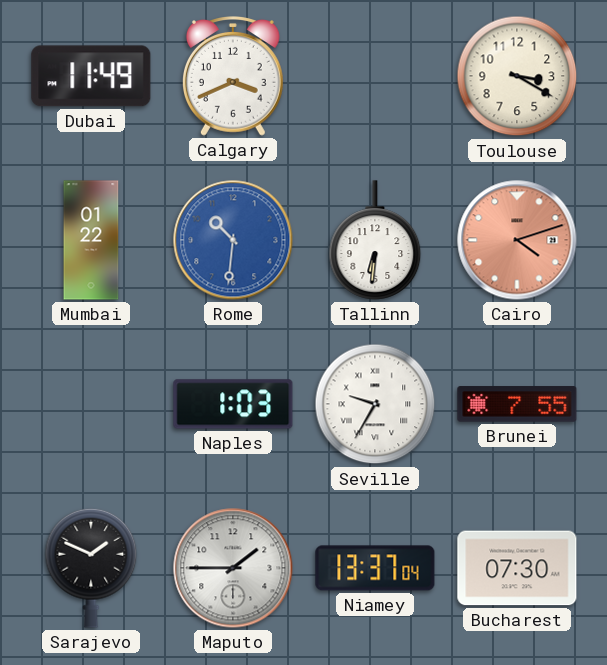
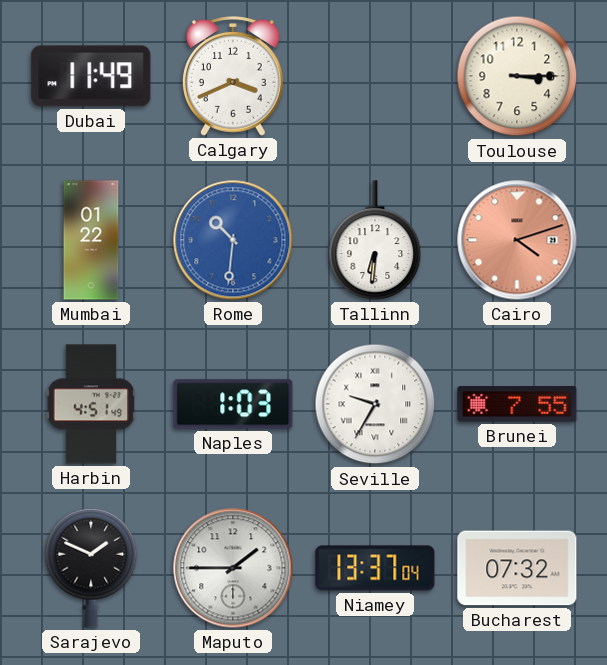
Toulouse: 3:20 -> 3:15 (517, 76)
Harbin: none -> 4:51 (91, 404)
Bucharest: 07:30 -> 07:32 (517, 568)
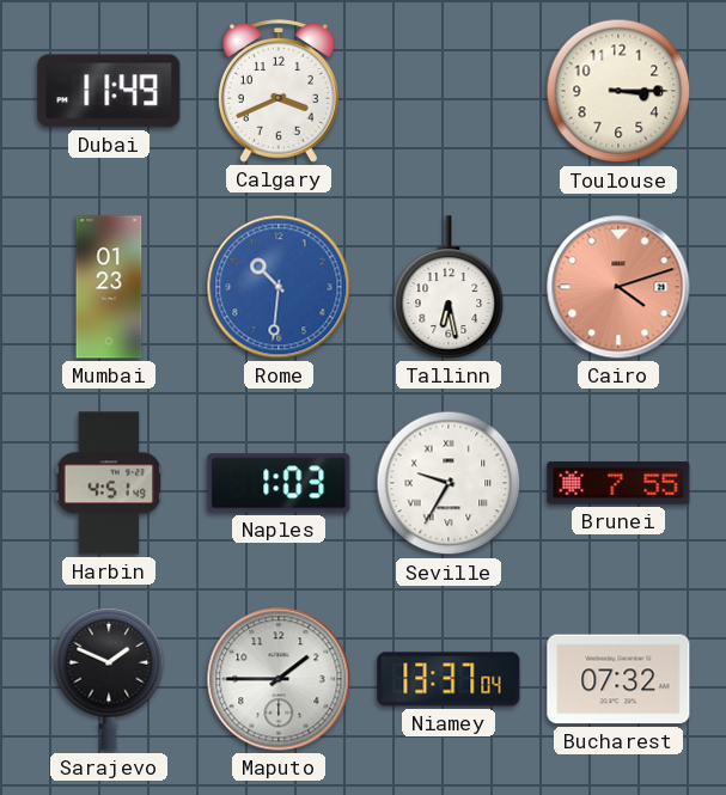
Mumbai: 01:22 -> 01:23 (109, 287)
Tallinn: 6:31 -> 6:28 (449, 287)
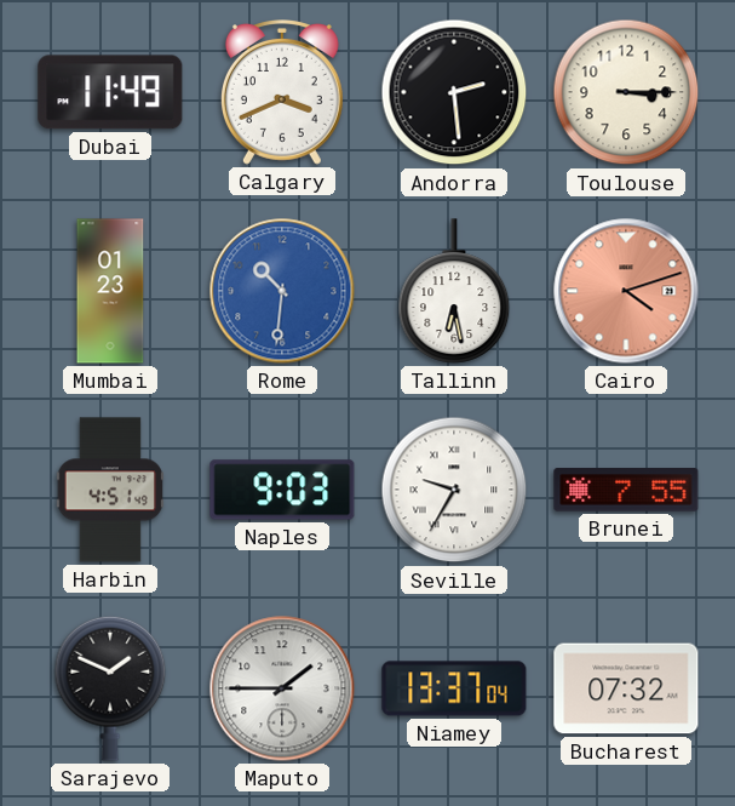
Andorra: none -> 2:29 (454, 92)
Naples: 1:03 -> 9:03 (282, 490)
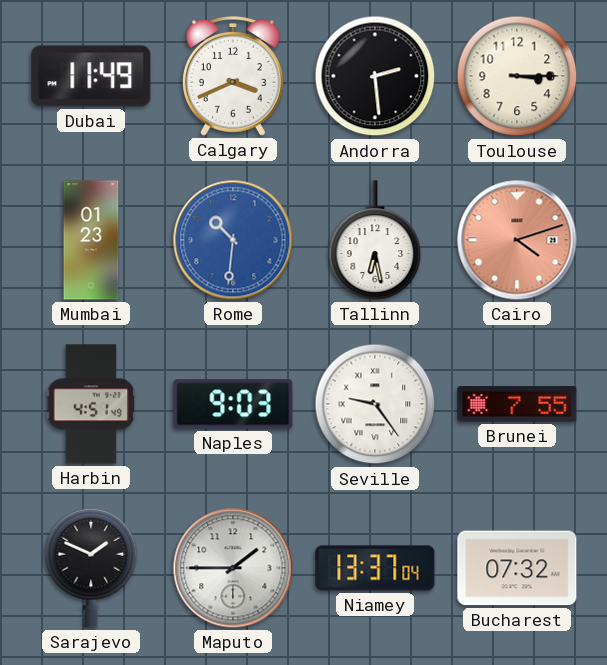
Seville: 9:35 -> 9:24 (375, 404)
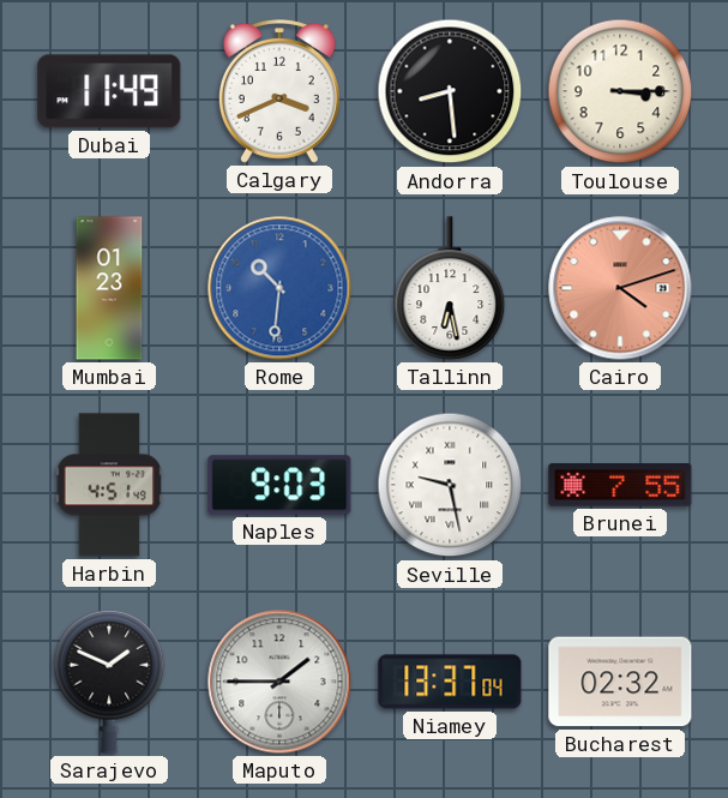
Andorra: 2:29 -> 8:29 (450, 91)
Seville: 9:24 -> 9:28 (450, 485)
Bucharest: 07:32 -> 02:32 (620, 682)
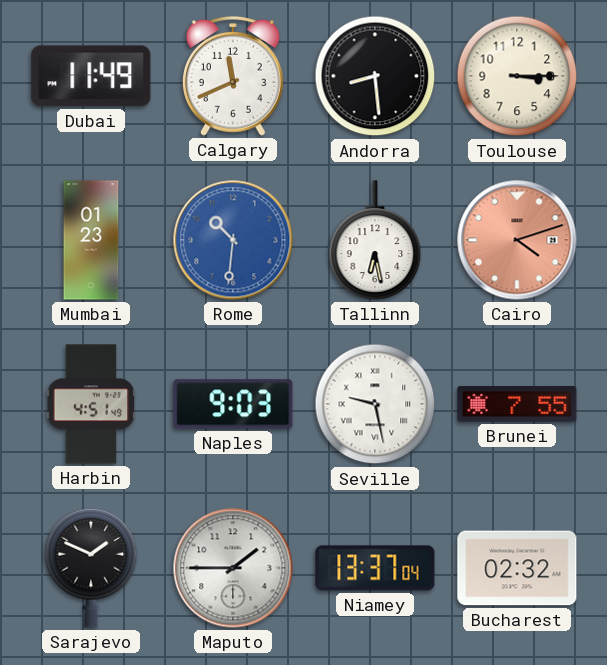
Calgary: 3:41 -> 11:41 (233, 77)
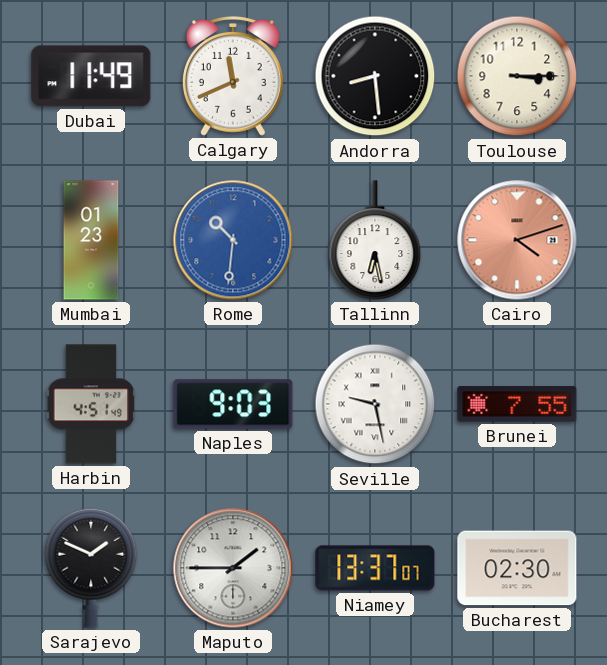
Niamey: 13:37:04 -> 13:37:07 (375, 568)
Bucharest: 02:32 -> 02:30 (517, 568)
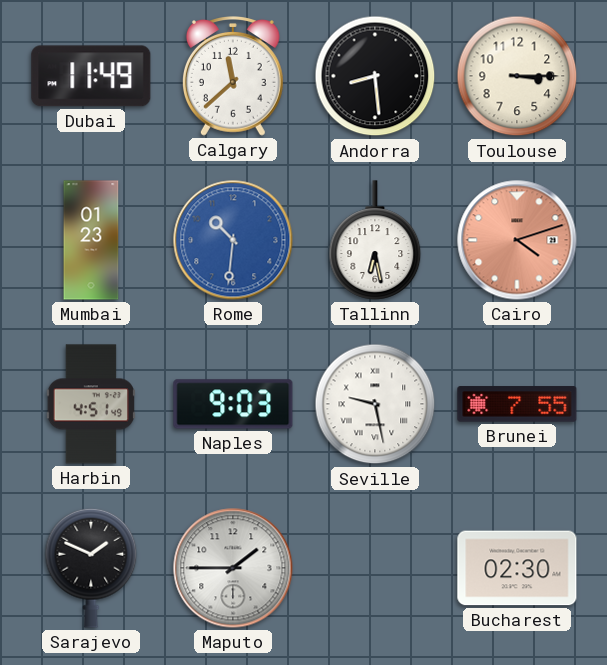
Calgary: 11:41 -> 11:38 (233, 77)
Niamey: 13:37 -> none (375, 568)
